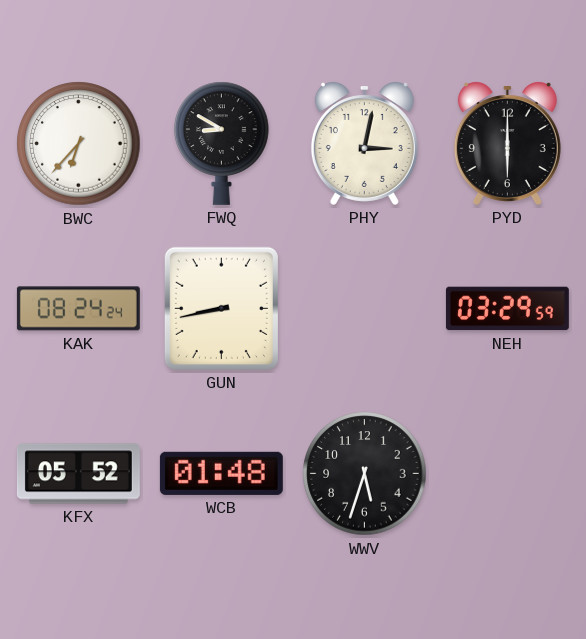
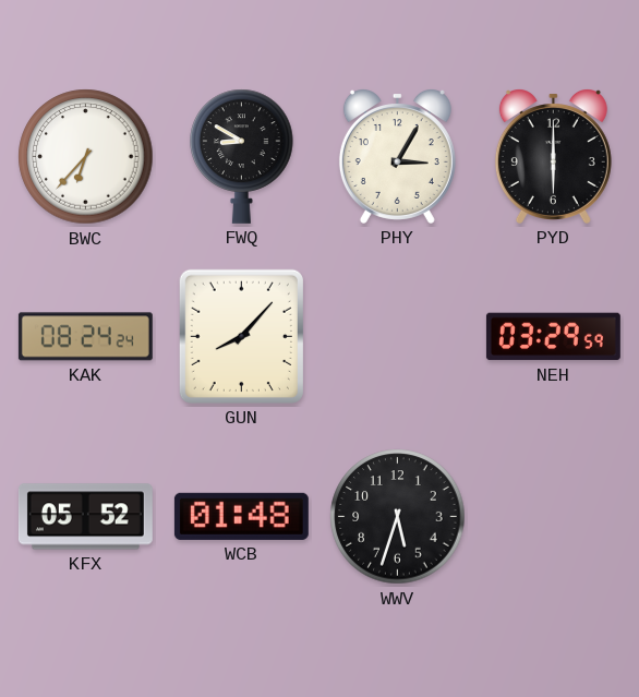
PHY: 3:02 -> 3:05 (397, 157)
GUN: 8:43 -> 8:07 (241, 336)
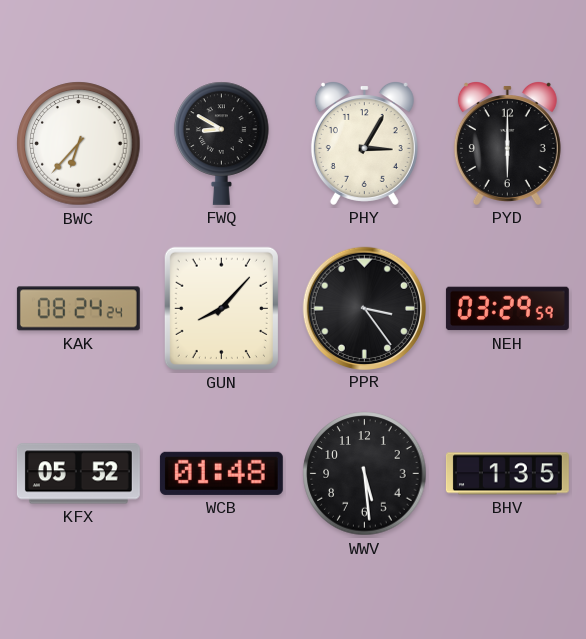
PPR: none -> 3:24 (364, 308)
WWV: 5:33 -> 5:29 (365, 474)
BHV: none -> 1:35 (507, 474)
